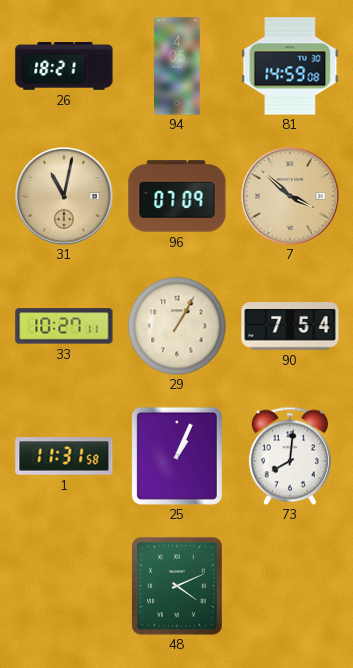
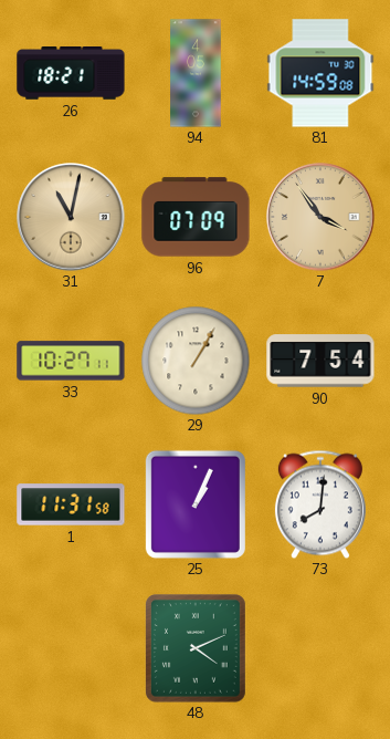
7: 3:52 -> 3:54 (320, 217)
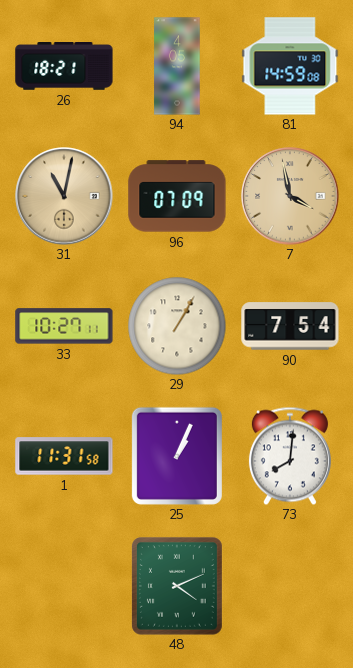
7: 3:54 -> 3:58 (290, 196)
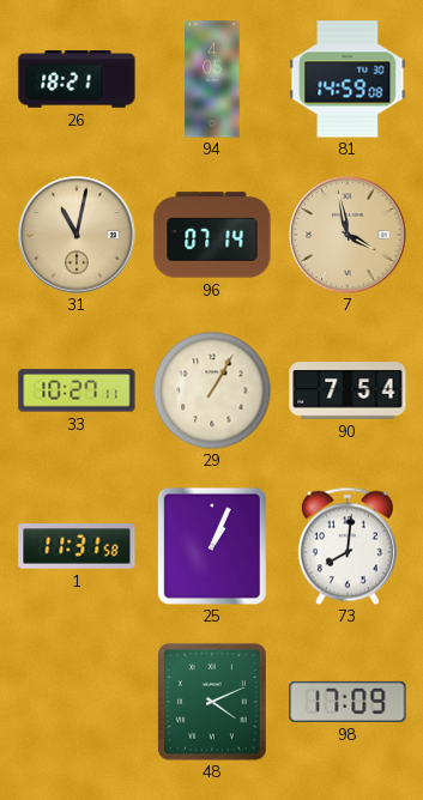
96: 07:09 -> 07:14 (212, 235)
98: none -> 17:09 (348, 702)
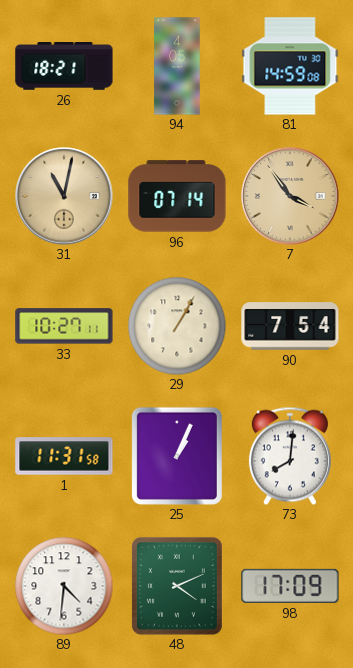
7: 3:58 -> 3:54 (290, 196)
89: none -> 4:31 (64, 586)
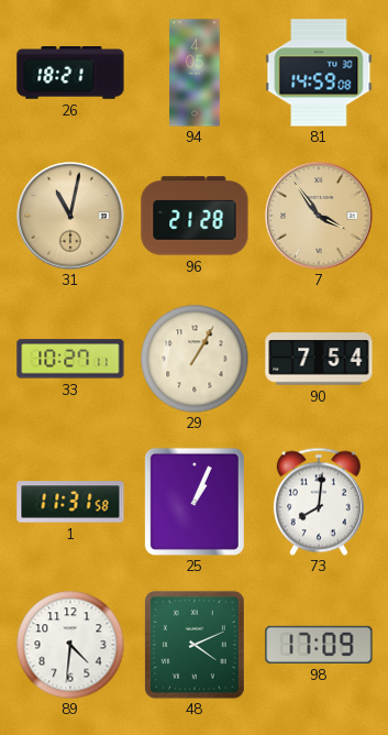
96: 07:14 -> 21:28 (195, 216)
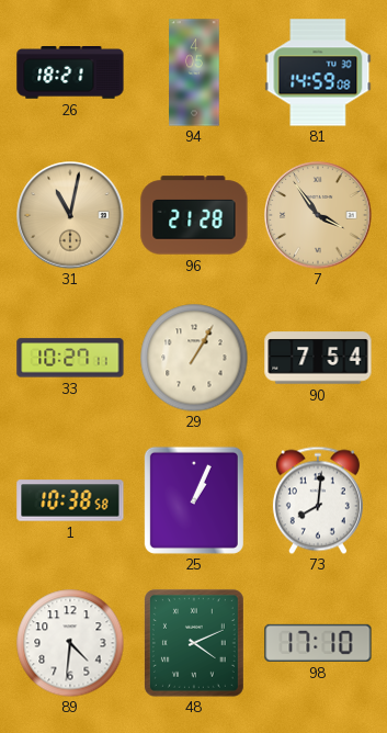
1: 11:31 -> 10:38 (70, 500)
98: 17:09 -> 17:10 (318, 643)
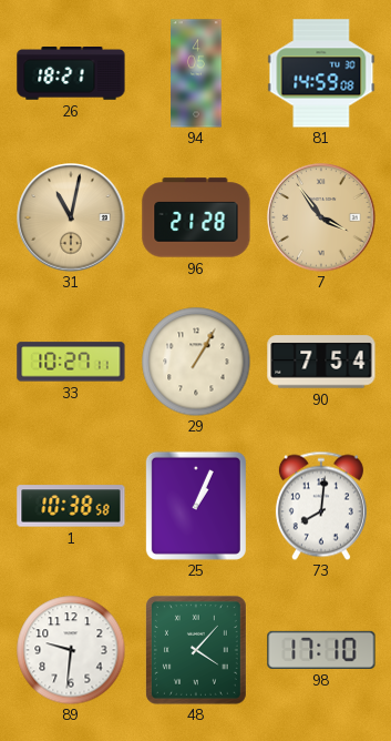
89: 4:31 -> 9:31 (71, 650)
48: 4:11 -> 4:07 (196, 650)
